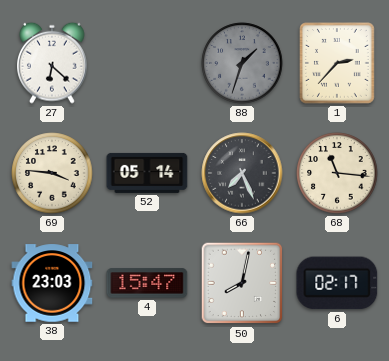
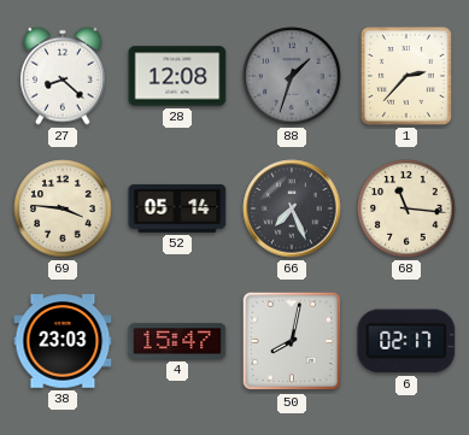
27: 6:22 -> 8:22 (63, 76)
28: none -> 12:08 (177, 76)
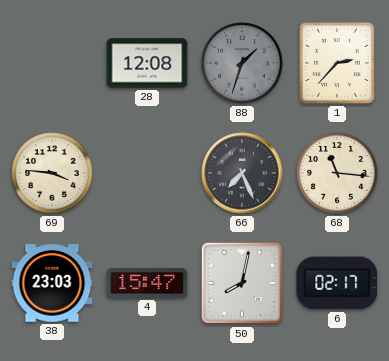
27: 8:22 -> none (63, 76)
52: 05:14 -> none (177, 208)
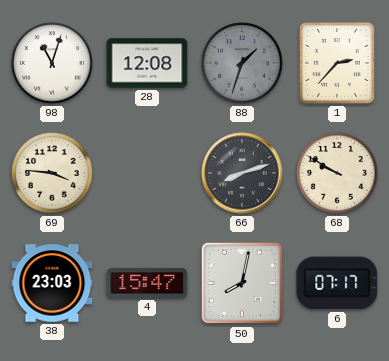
98: none -> 11:03 (52, 63)
66: 7:26 -> 8:12 (242, 173)
68: 11:16 -> 9:50 (337, 173)
6: 02:17 -> 07:17 (337, 283)
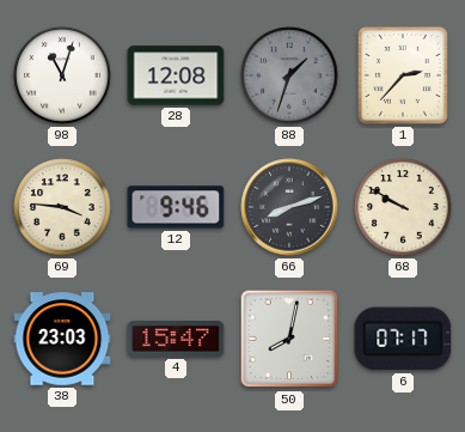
12: none -> 9:46 (176, 207)
